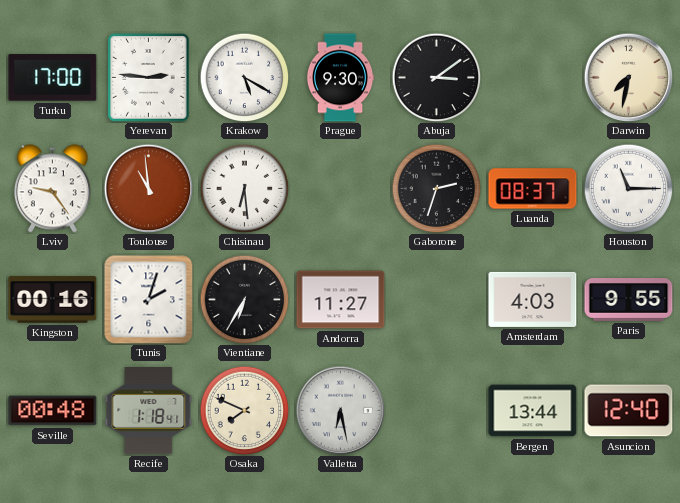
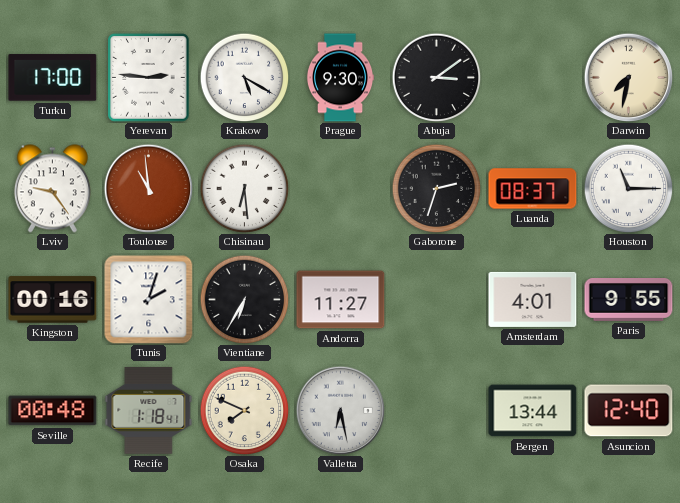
Amsterdam: 4:03 -> 4:01 (533, 299)
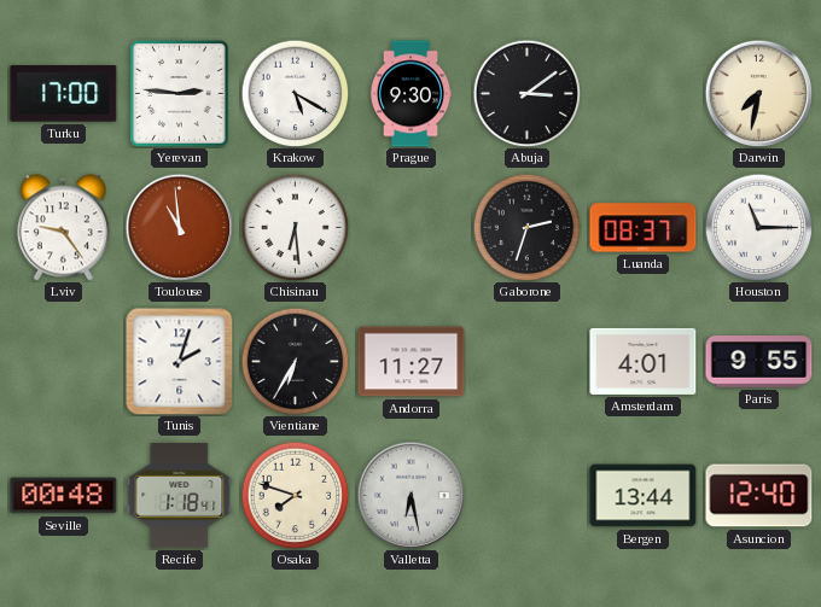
Kingston: 00:16 -> none (53, 300)
Osaka: 7:49 -> 7:48 (295, 495)
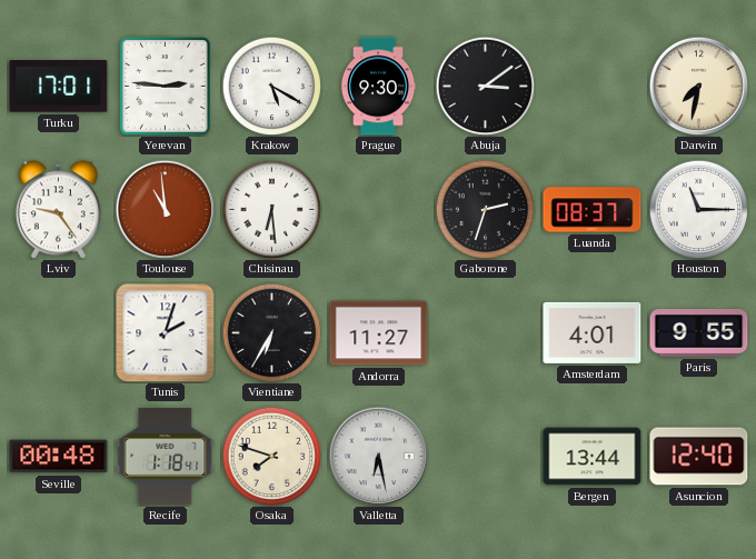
Turku: 17:00 -> 17:01 (59, 87)
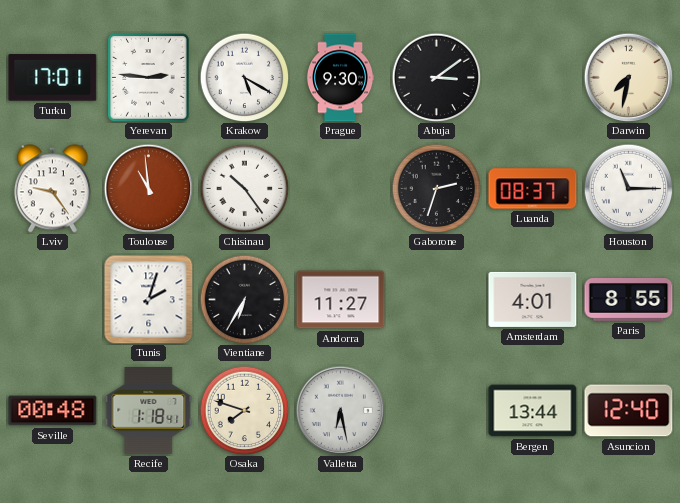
Chisinau: 6:29 -> 10:24 (244, 188)
Paris: 9:55 -> 8:55 (629, 300)
